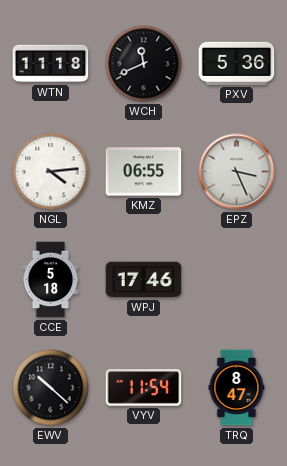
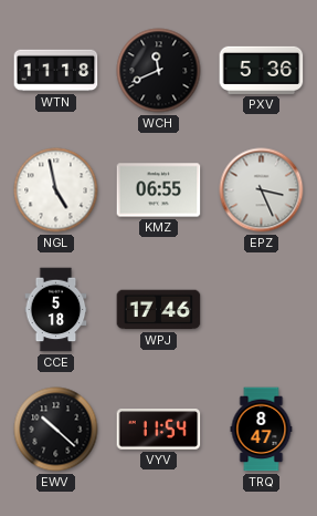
NGL: 4:14 -> 4:58 (56, 190)
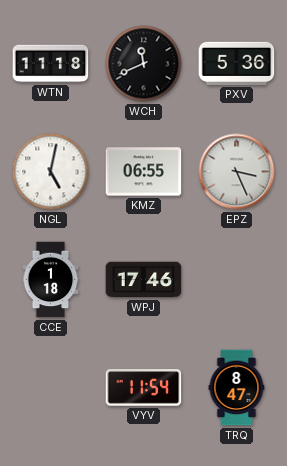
NGL: 4:58 -> 5:02 (51, 172)
CCE: 5:18 -> 1:18 (51, 280)
EWV: 10:22 -> none (56, 430)
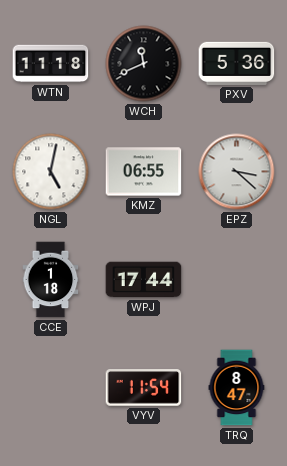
EPZ: 3:26 -> 3:22 (237, 172)
WPJ: 17:46 -> 17:44 (144, 280)
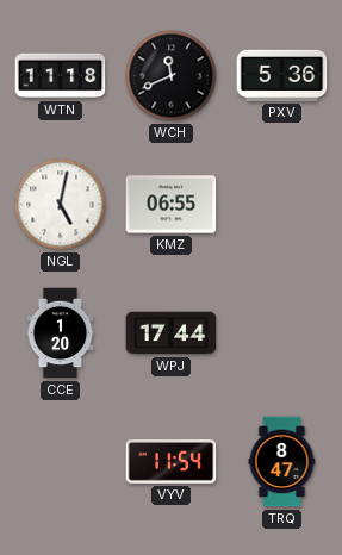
EPZ: 3:22 -> none (237, 172)
CCE: 1:18 -> 1:20 (61, 333)
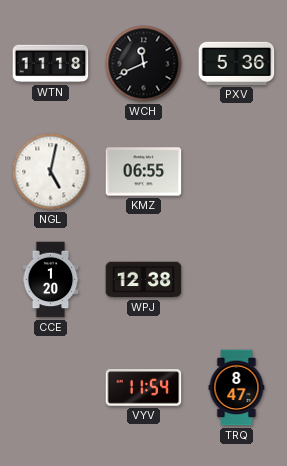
WPJ: 17:44 -> 12:38 (144, 280)
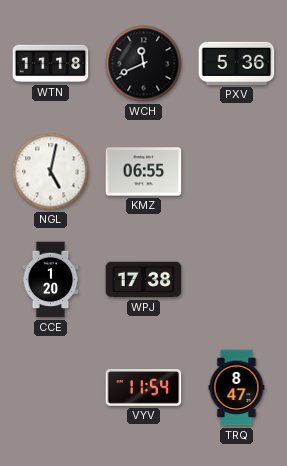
WPJ: 12:38 -> 17:38 (144, 280)
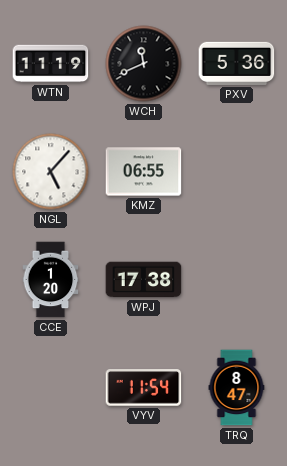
WTN: 11:18 -> 11:19 (51, 64)
NGL: 5:02 -> 5:07 (51, 172)
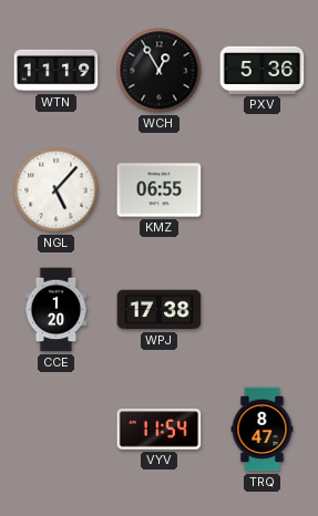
WCH: 11:41 -> 12:55 (160, 71)
